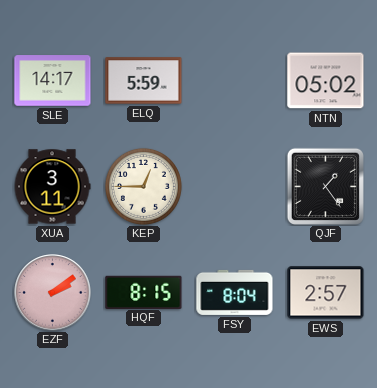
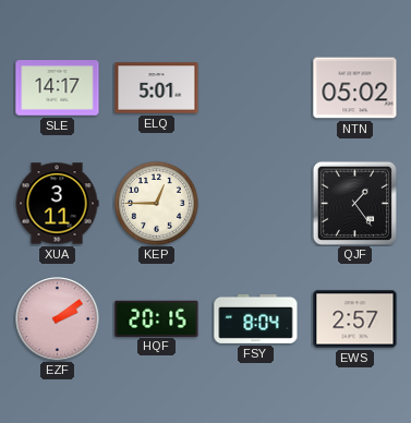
ELQ: 5:59 -> 5:01 (157, 88)
HQF: 8:15 -> 20:15 (157, 318)
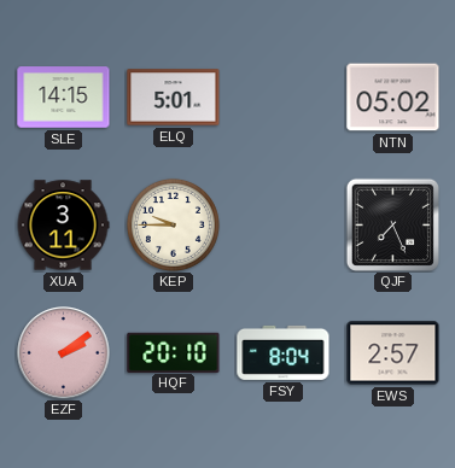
SLE: 14:17 -> 14:15 (64, 98)
KEP: 12:45 -> 9:45 (173, 224)
QJF: 1:24 -> 7:26 (392, 224)
HQF: 20:15 -> 20:10 (174, 352)
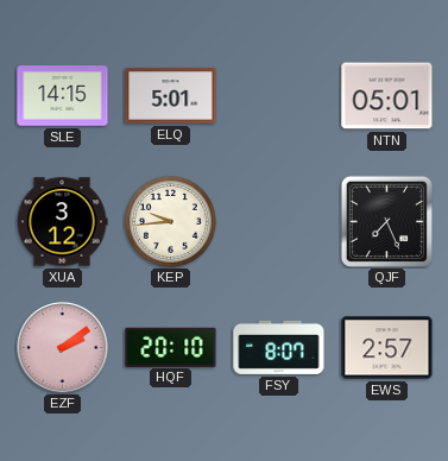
NTN: 05:02 -> 05:01 (387, 96)
XUA: 3:11 -> 3:12 (62, 222)
KEP: 9:45 -> 9:44 (170, 221)
FSY: 8:04 -> 8:07 (279, 347)
